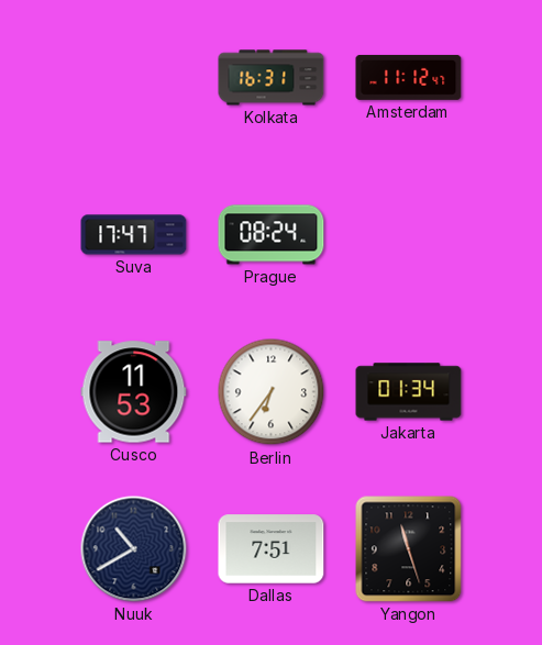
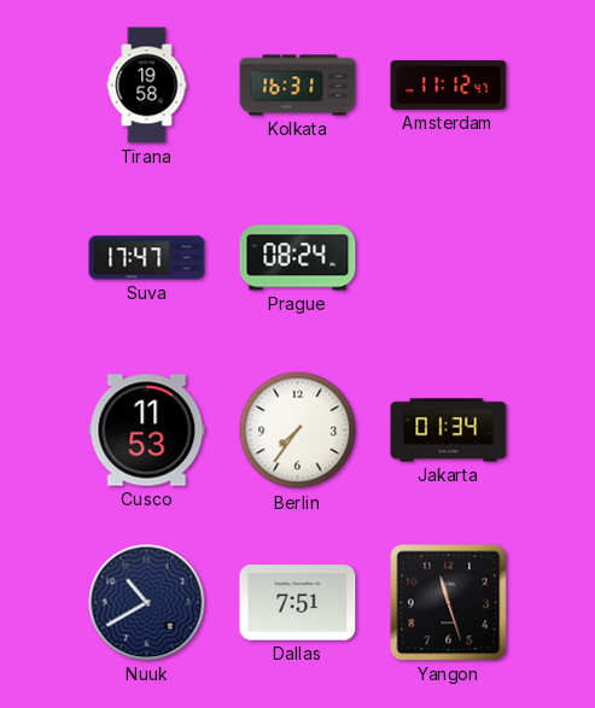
Tirana: none -> 19:58 (147, 86)
Berlin: 6:36 -> 7:36 (298, 431)
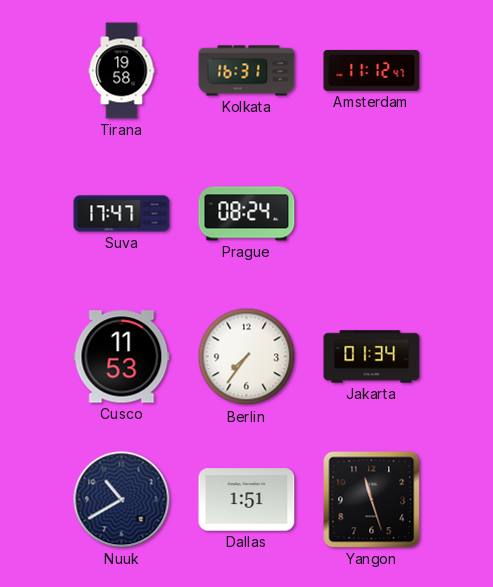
Dallas: 7:51 -> 1:51 (247, 500)
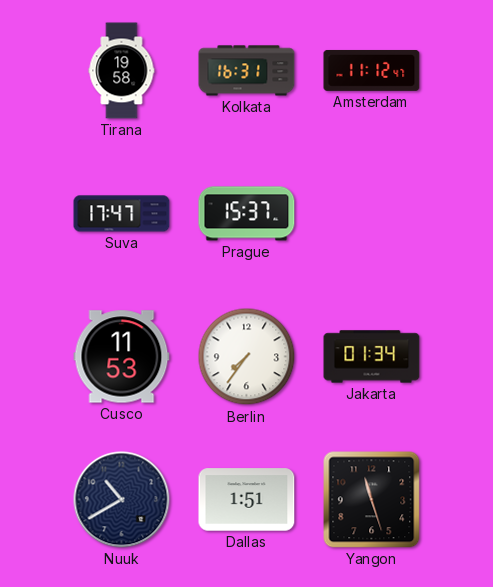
Prague: 08:24 -> 15:37 (247, 214)
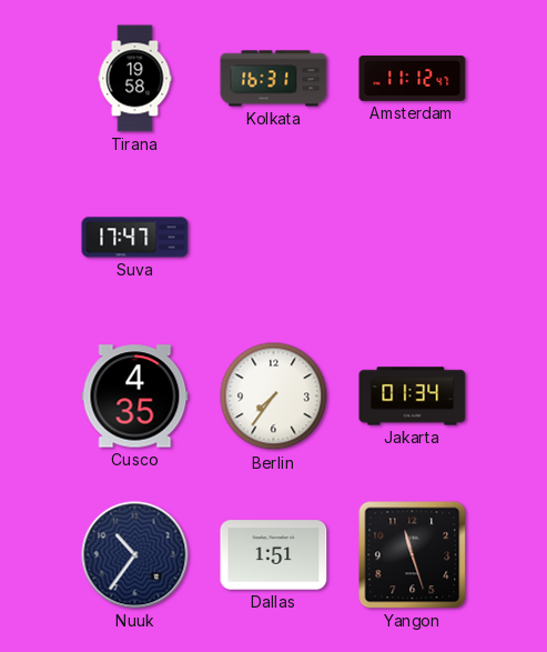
Prague: 15:37 -> none (247, 214)
Cusco: 11:53 -> 4:35 (135, 397)
Nuuk: 10:40 -> 10:36 (135, 555)
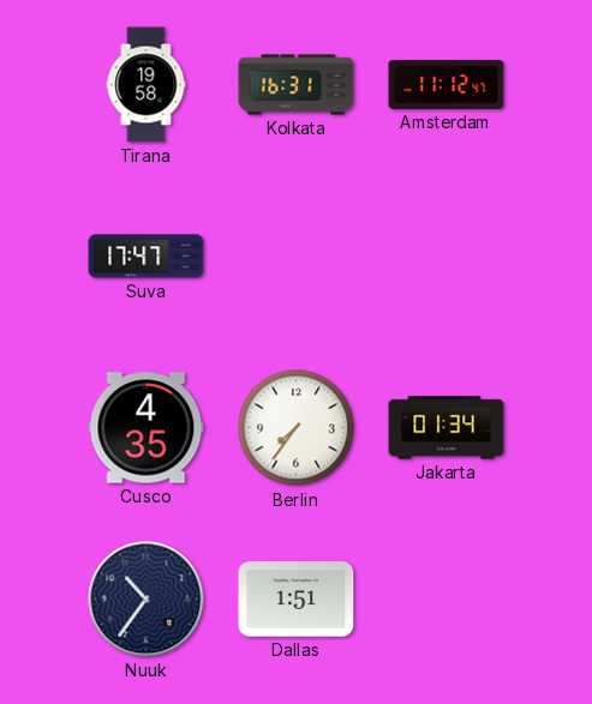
Yangon: 11:27 -> none (413, 555)
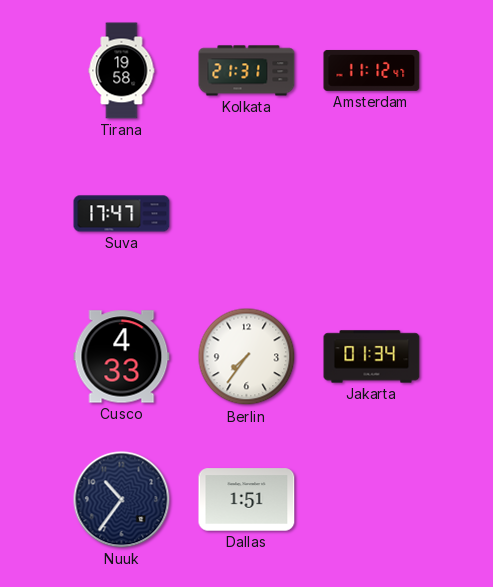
Kolkata: 16:31 -> 21:31 (247, 71)
Cusco: 4:35 -> 4:33 (122, 357)
